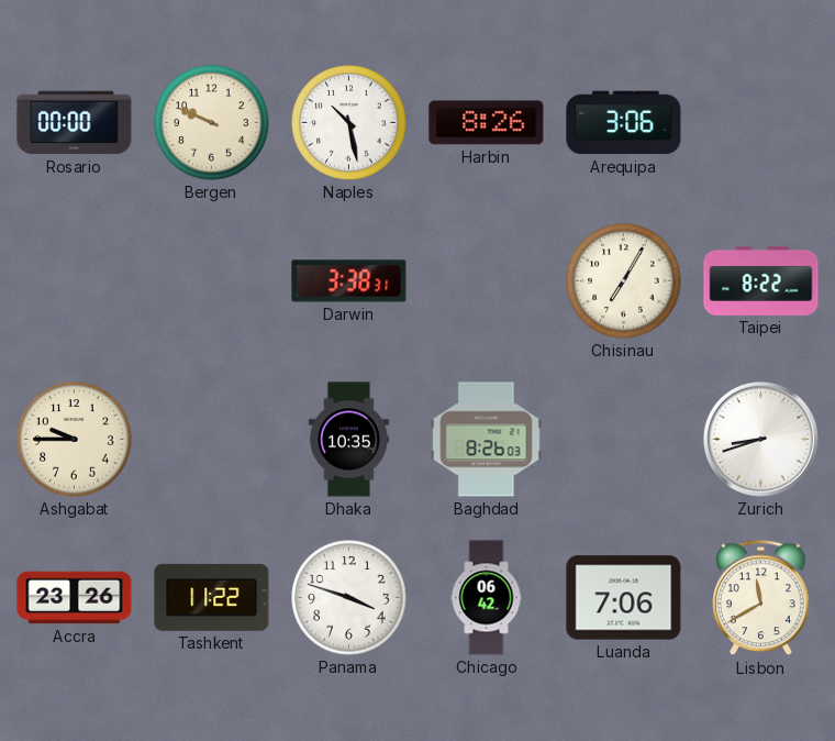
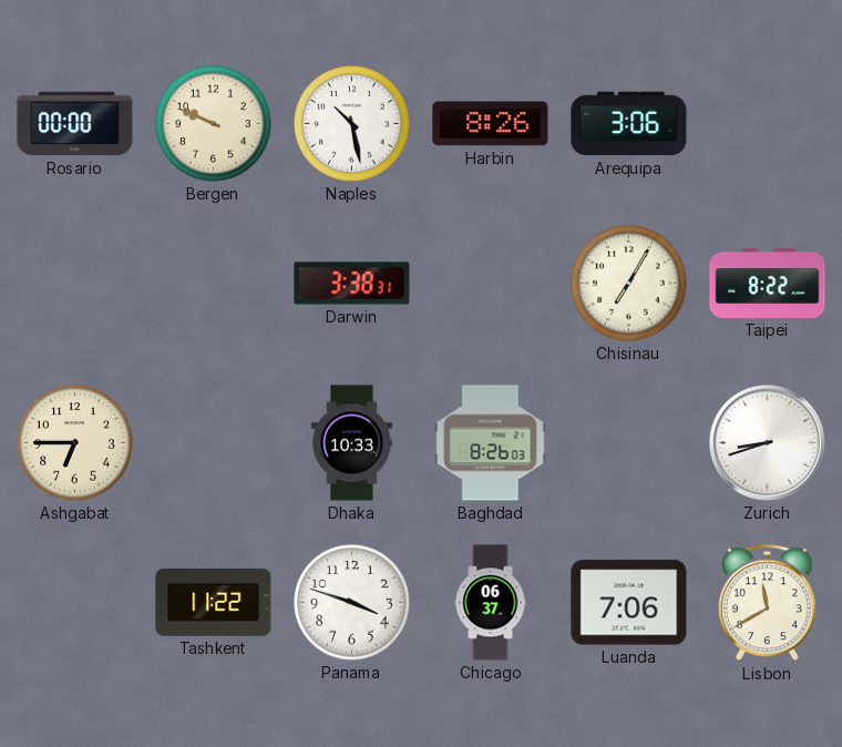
Ashgabat: 9:45 -> 6:45 (75, 443)
Dhaka: 10:35 -> 10:33 (351, 443)
Accra: 23:26 -> none (75, 598)
Chicago: 06:42 -> 06:37 (491, 603)
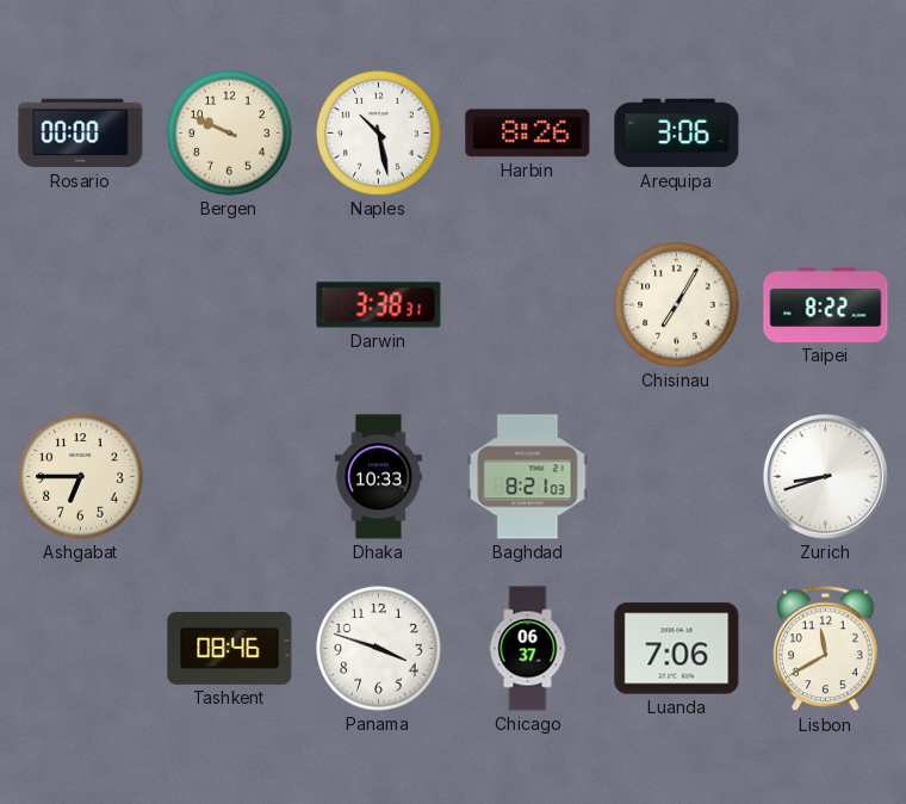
Baghdad: 8:26 -> 8:21 (528, 477)
Tashkent: 11:22 -> 08:46 (230, 648)
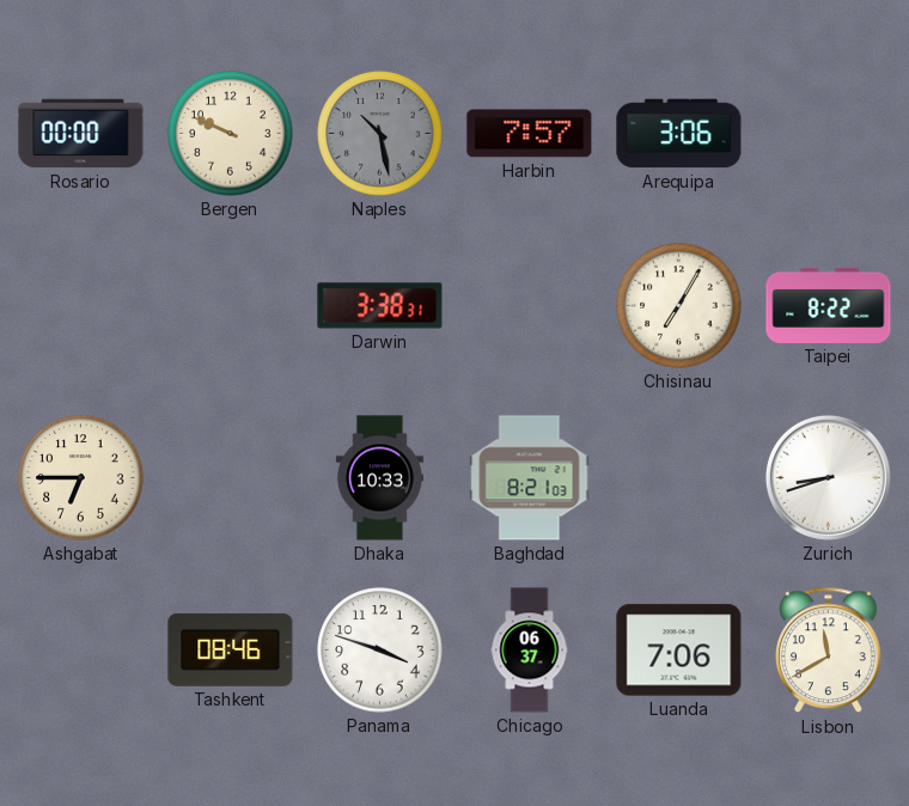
Naples dial: white -> grey (380, 134)
Harbin: 8:26 -> 7:57 (530, 134)
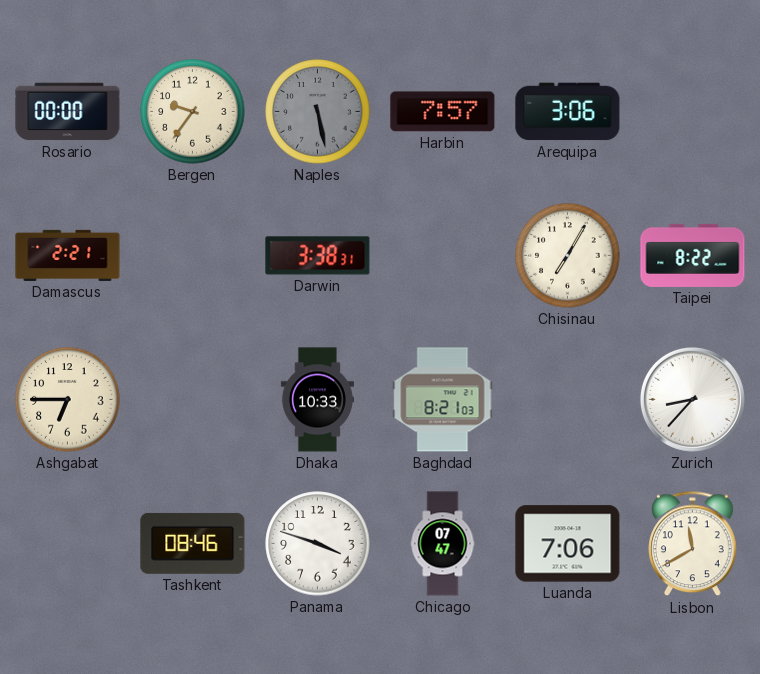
Bergen: 9:49 -> 9:36 (193, 112)
Naples: 10:28 -> 5:28 (318, 112)
Damascus: none -> 2:21 (68, 255)
Zurich: 8:42 -> 8:37 (692, 399)
Chicago: 06:37 -> 07:47 (443, 544)
